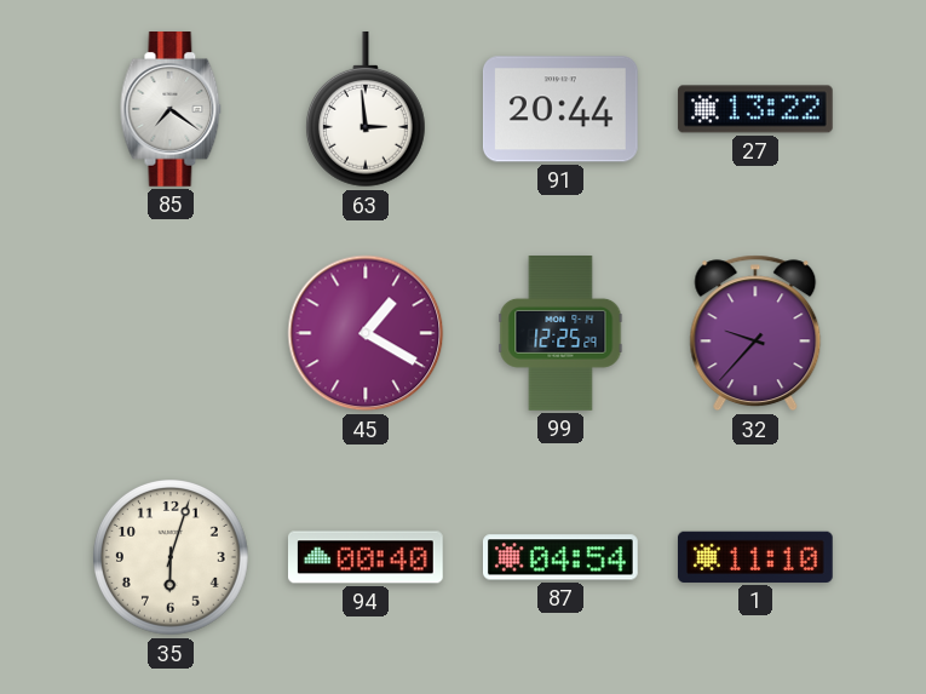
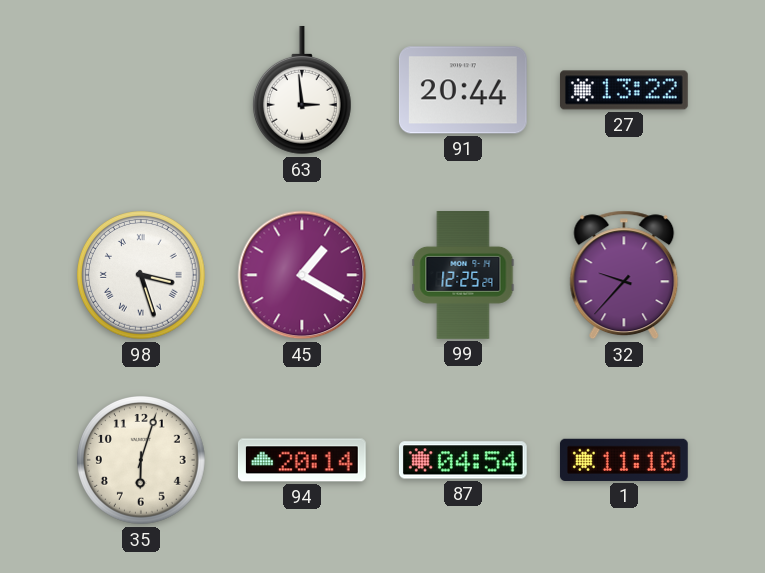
85: 7:21 -> none (171, 110)
98: none -> 3:27 (142, 276)
94: 00:40 -> 20:14 (302, 460)
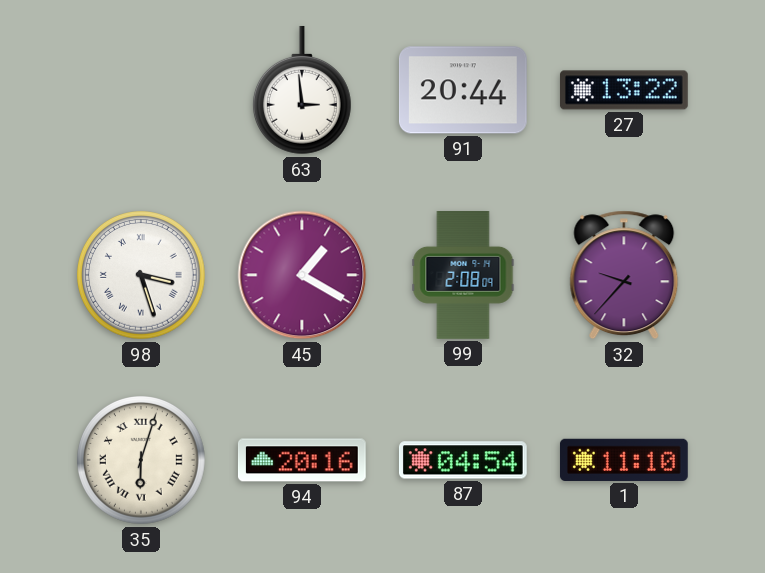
99: 12:25 -> 2:08 (463, 276)
35 numerals: Arabic -> Roman (142, 461)
94: 20:14 -> 20:16 (302, 460)
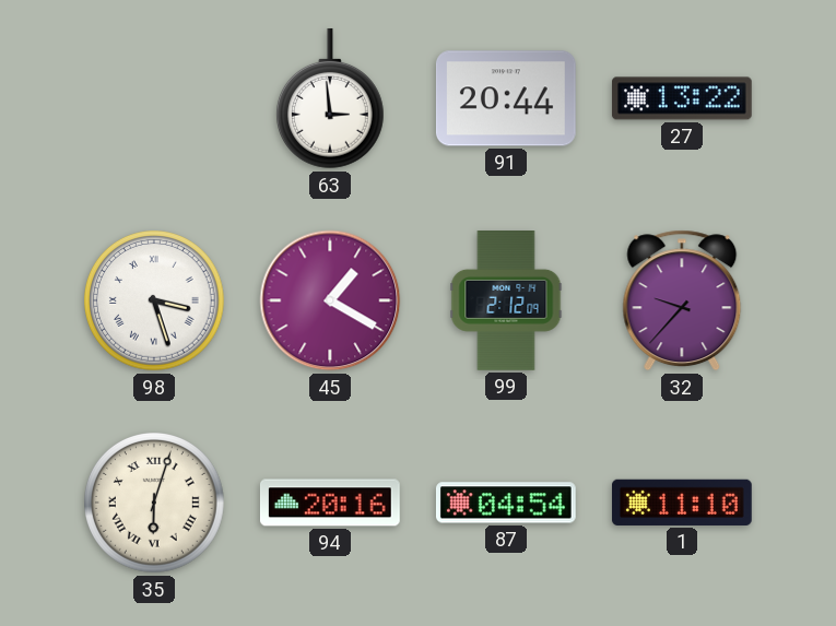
99: 2:08 -> 2:12 (506, 302)
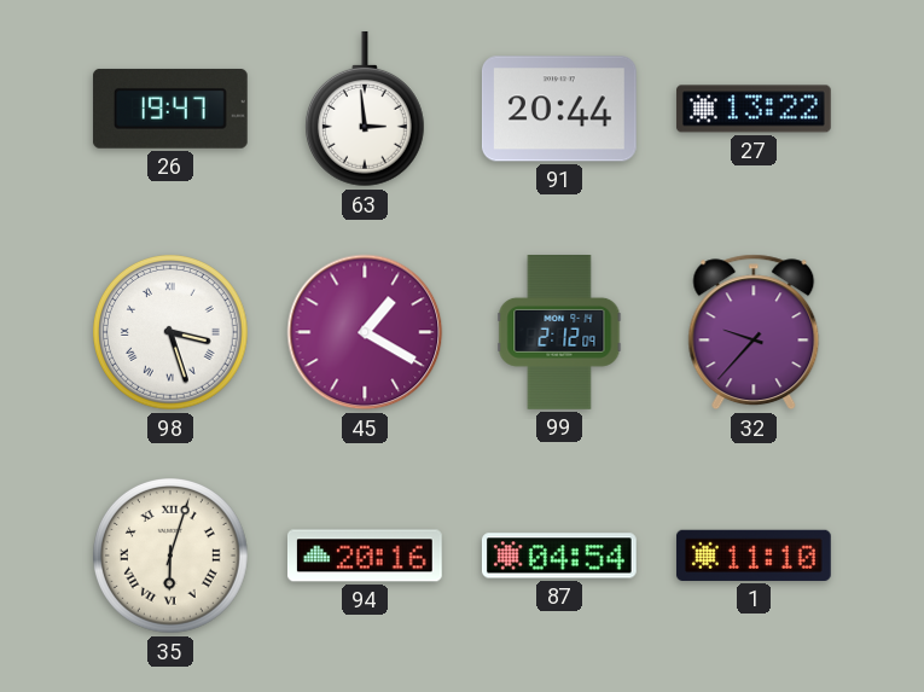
26: none -> 19:47 (170, 109)
